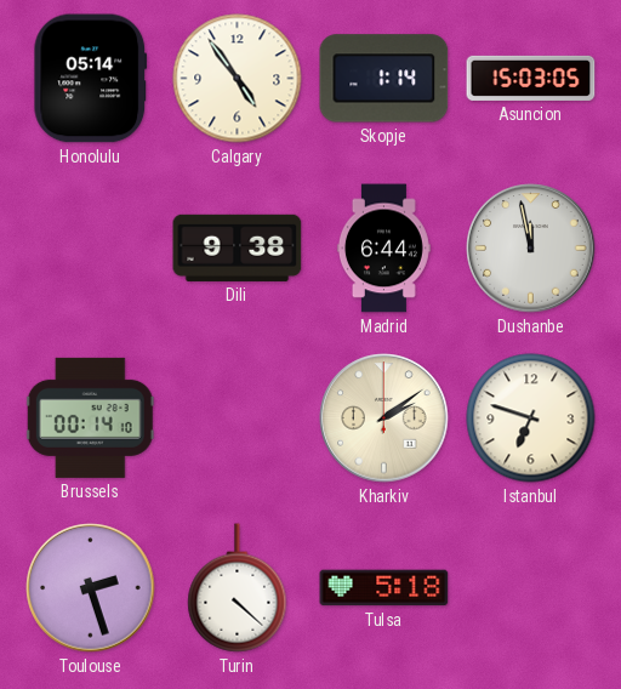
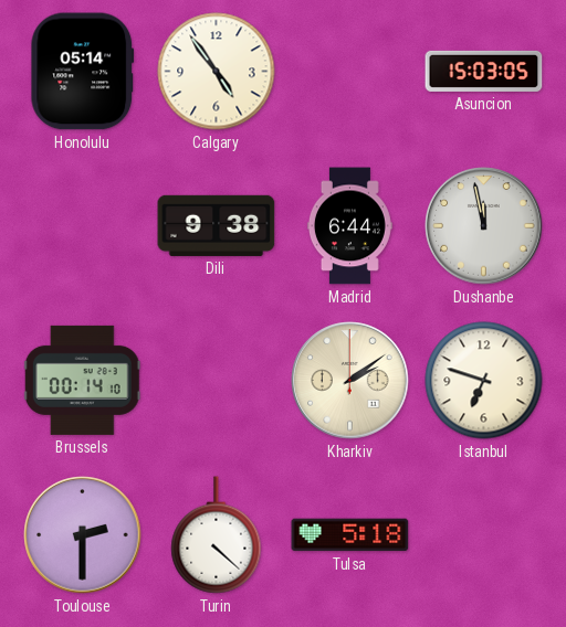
Skopje: 1:14 -> none (384, 79)
Toulouse: 2:27 -> 2:30 (83, 535)
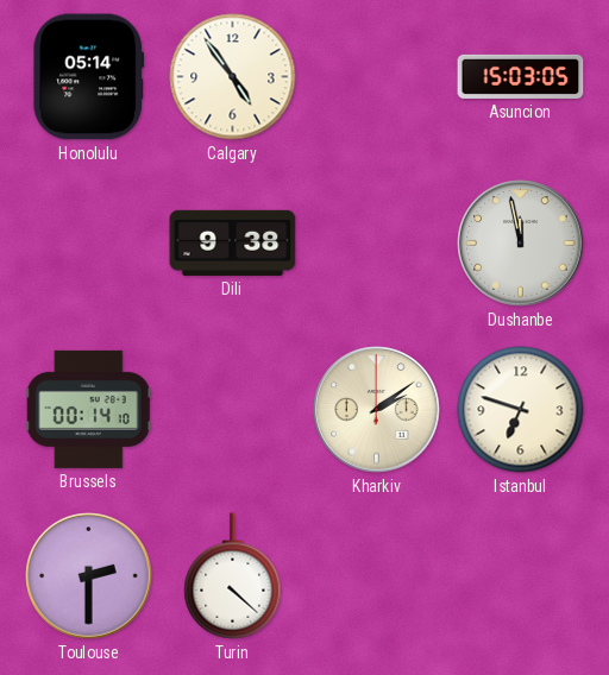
Madrid: 6:44 -> none (349, 226)
Tulsa: 5:18 -> none (350, 535)
